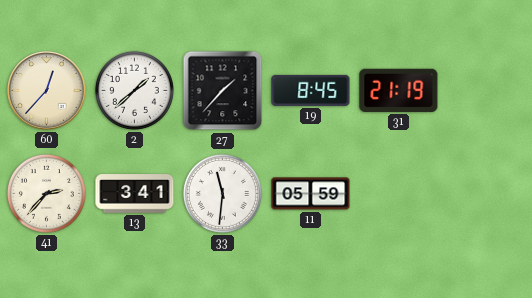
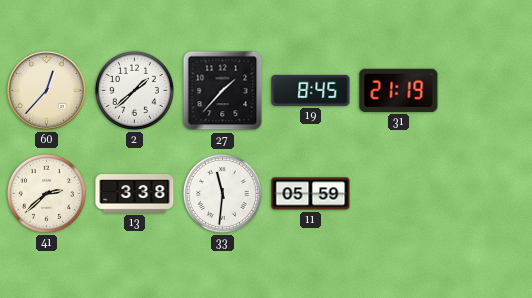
41: 2:37 -> 2:38 (46, 193)
13: 3:41 -> 3:38 (135, 194)
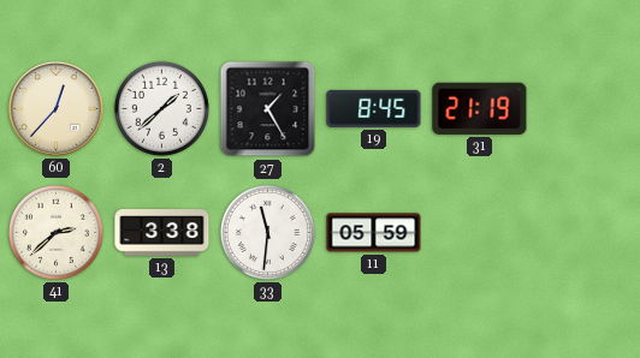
27: 1:37 -> 1:25 (268, 109)
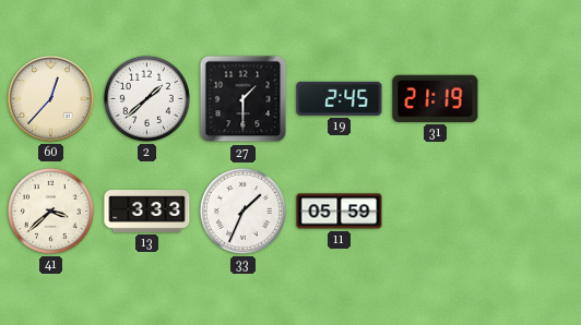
27: 1:25 -> 1:30 (244, 99)
19: 8:45 -> 2:45 (340, 98)
41: 2:38 -> 3:38 (50, 210)
13: 3:38 -> 3:33 (147, 212)
33: 11:31 -> 1:34 (242, 210)
